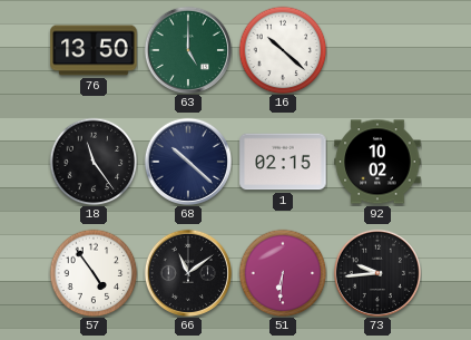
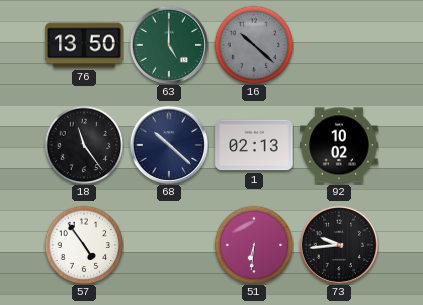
16 dial: white -> grey (254, 45)
1: 02:15 -> 02:13 (254, 145)
66: 11:09 -> none (187, 272)
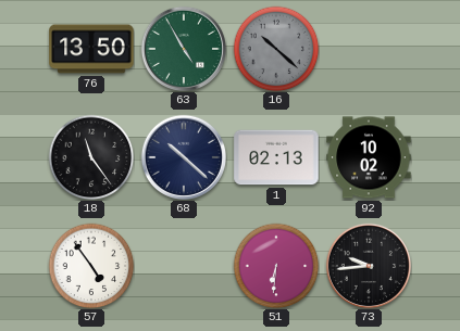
63: 5:00 -> 4:55 (183, 48)
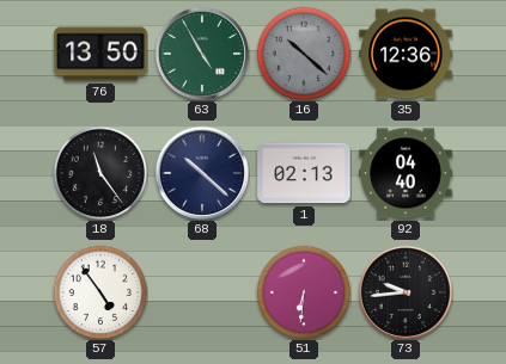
35: none -> 12:36 (406, 54)
92: 10:02 -> 04:40 (406, 173)
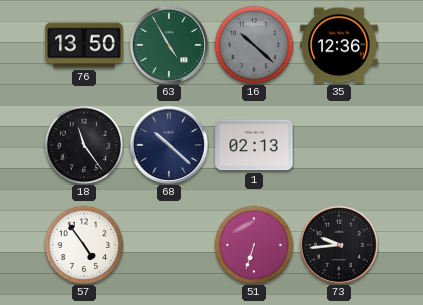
92: 04:40 -> none (406, 173)
51: 6:31 -> 6:33 (254, 245)
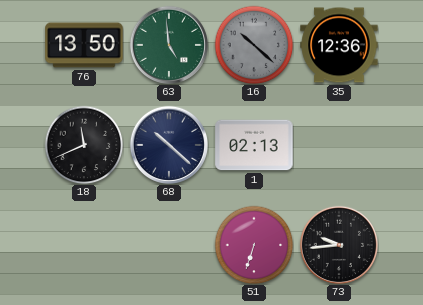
63: 4:55 -> 4:59 (168, 44)
18: 11:24 -> 11:41 (84, 145)
57: 4:54 -> none (84, 245)
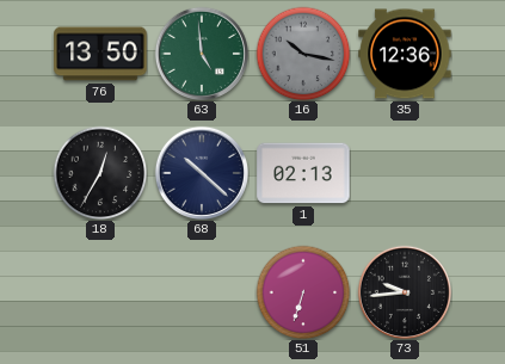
16: 10:22 -> 10:17 (303, 54)
18: 11:41 -> 12:35 (100, 173)
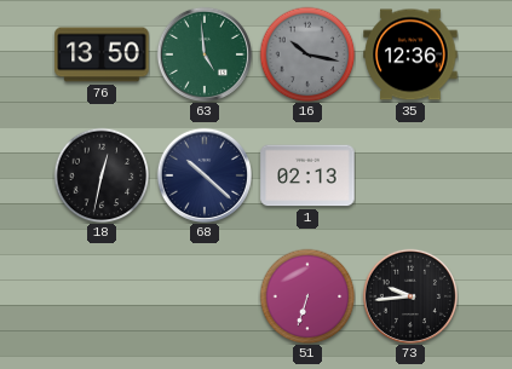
18: 12:35 -> 12:32 (102, 175)
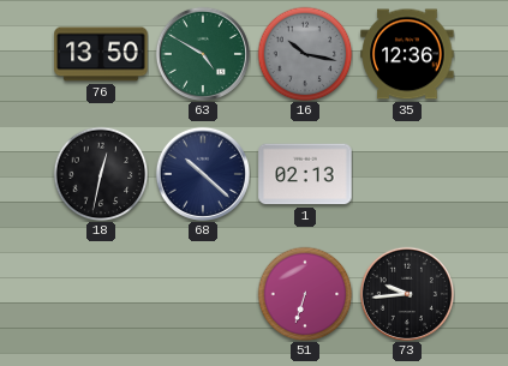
63: 4:59 -> 4:50 (202, 53)
